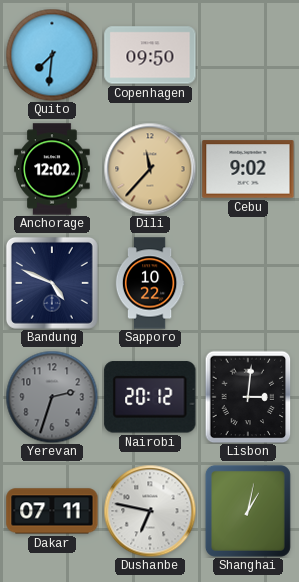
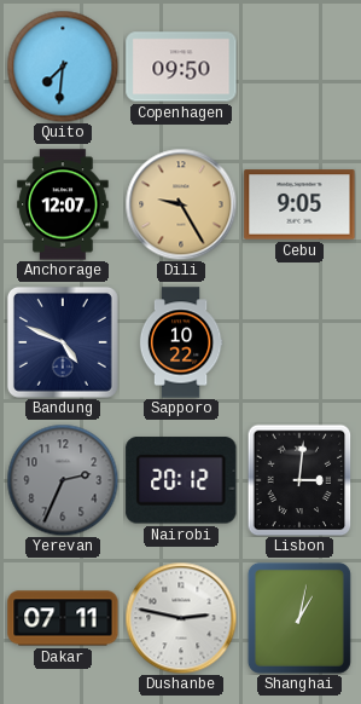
Anchorage: 12:02 -> 12:07 (63, 204)
Dili: 11:37 -> 9:25 (181, 204)
Cebu: 9:02 -> 9:05 (299, 204)
Yerevan: 2:33 -> 2:34 (63, 480)
Dushanbe: 6:47 -> 2:47 (181, 618)
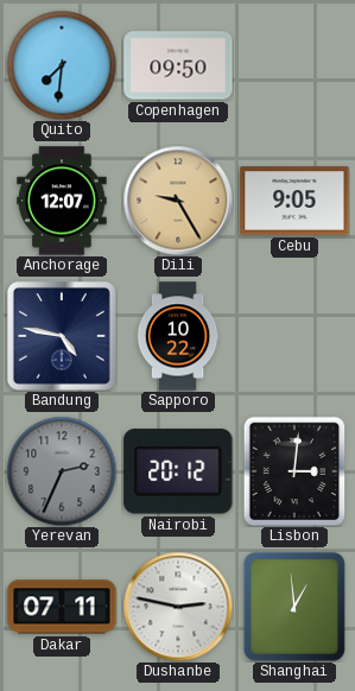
Bandung: 4:49 -> 4:47 (62, 336)
Shanghai: 1:02 -> 12:59 (294, 607)
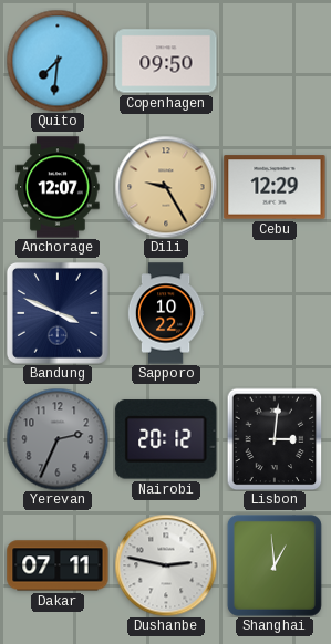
Cebu: 9:05 -> 12:29 (275, 187)
Bandung: 4:47 -> 3:49 (58, 313)
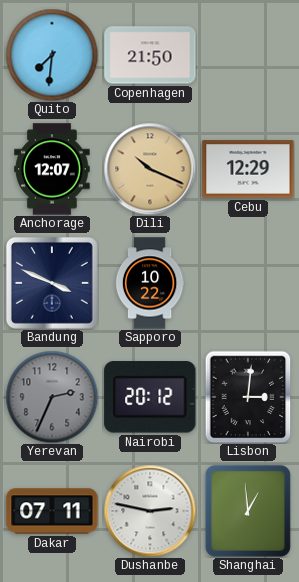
Copenhagen: 09:50 -> 21:50 (150, 55)
Dili: 9:25 -> 10:19 (150, 169)
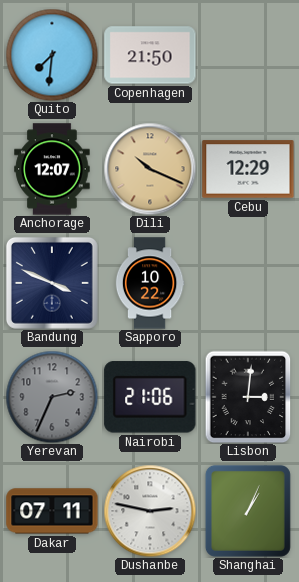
Nairobi: 20:12 -> 21:06 (150, 397)
Shanghai: 12:59 -> 1:04 (248, 511)
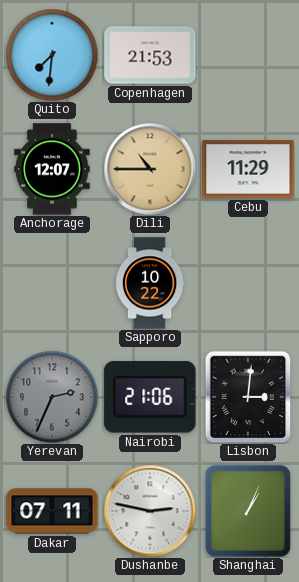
Copenhagen: 21:50 -> 21:53 (150, 55)
Dili: 10:19 -> 10:45 (150, 169)
Cebu: 12:29 -> 11:29 (248, 169)
Bandung: 3:49 -> none (52, 283)
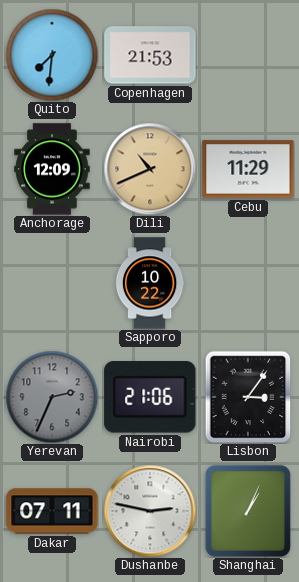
Anchorage: 12:07 -> 12:09 (52, 169)
Dili: 10:45 -> 10:41 (150, 169)
Lisbon: 3:01 -> 3:06 (248, 397)
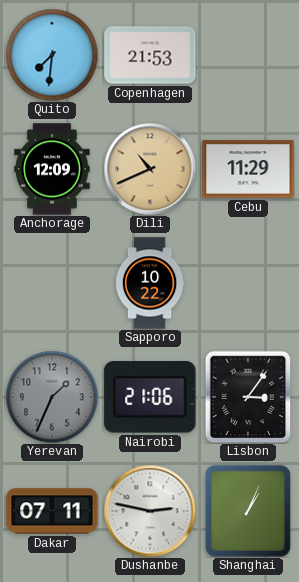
Yerevan: 2:34 -> 1:34 (52, 397)
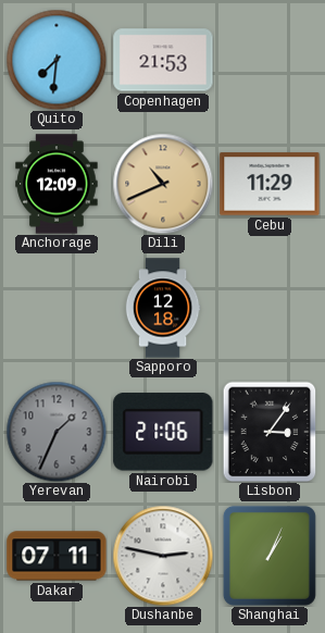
Sapporo: 10:22 -> 12:18 (163, 308)
